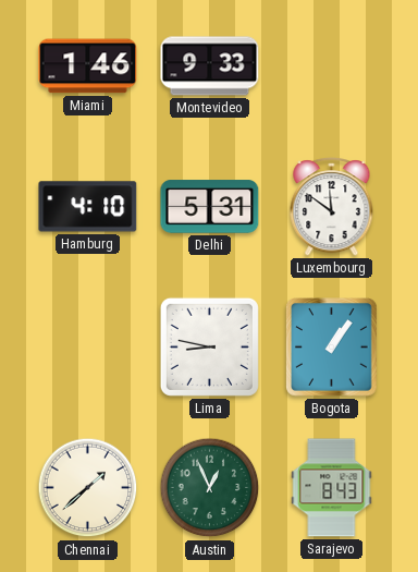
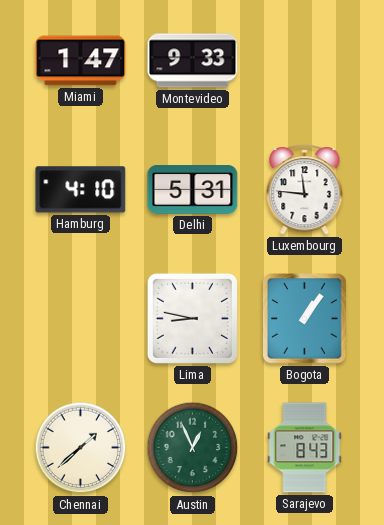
Miami: 1:46 -> 1:47 (81, 61)
Luxembourg: 11:51 -> 11:46 (305, 190)
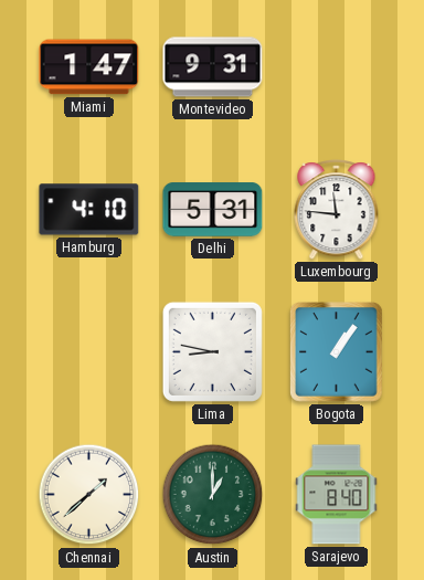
Montevideo: 9:33 -> 9:31 (213, 67)
Austin: 12:56 -> 1:00 (213, 495)
Sarajevo: 8:43 -> 8:40 (337, 495)
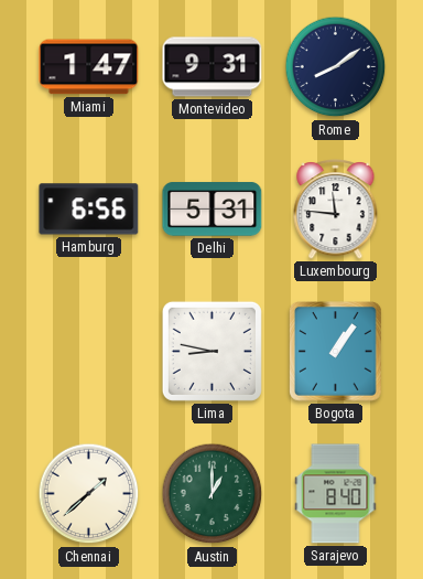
Rome: none -> 8:09 (336, 67)
Hamburg: 4:10 -> 6:56 (89, 210)
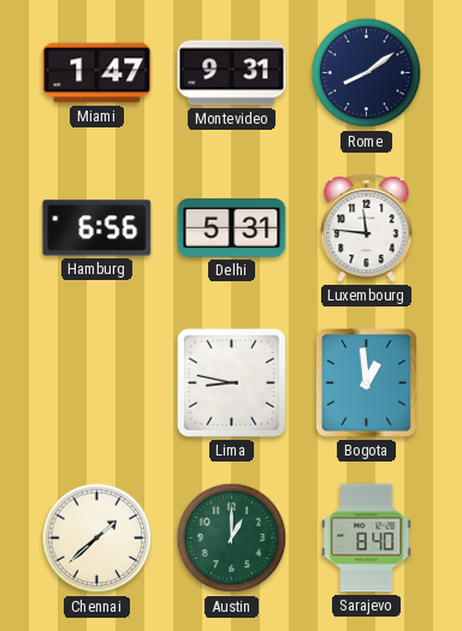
Bogota: 1:06 -> 12:59 (367, 383)
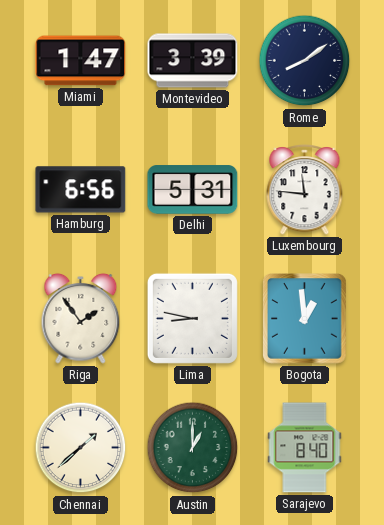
Montevideo: 9:31 -> 3:39 (193, 61)
Riga: none -> 1:54 (81, 318)
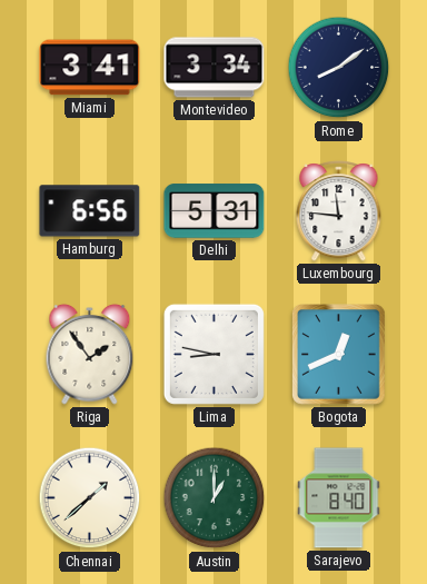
Miami: 1:47 -> 3:41 (90, 68)
Montevideo: 3:39 -> 3:34 (215, 68)
Bogota: 12:59 -> 12:41 (339, 355)
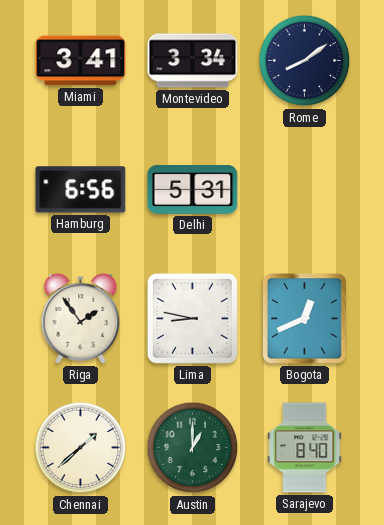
Luxembourg: 11:46 -> none (339, 211)
